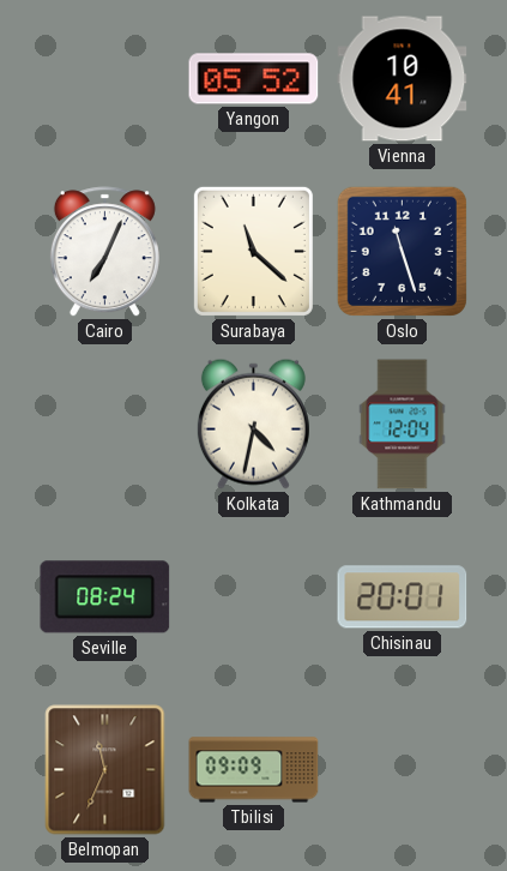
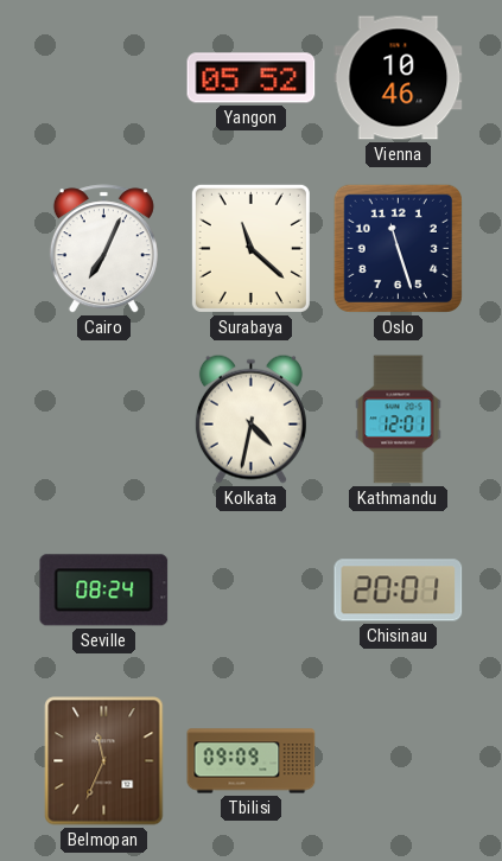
Vienna: 10:41 -> 10:46 (399, 78)
Kathmandu: 12:04 -> 12:01 (399, 420)
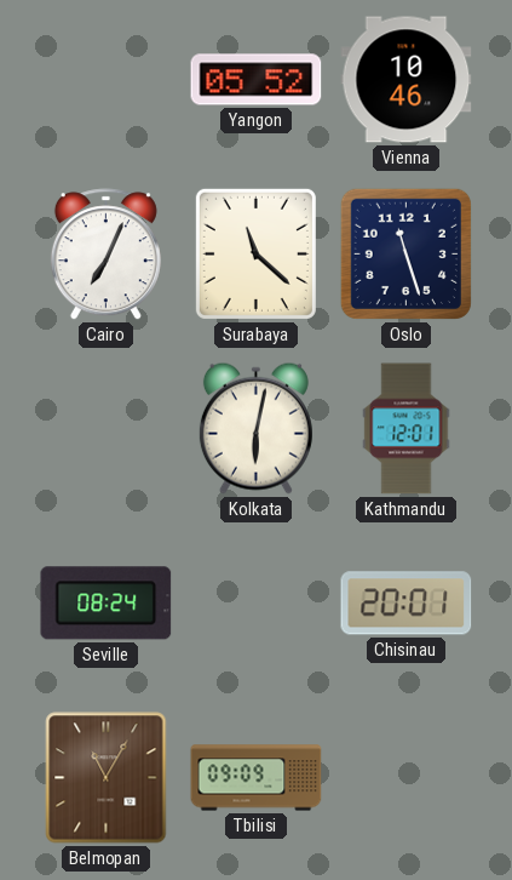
Kolkata: 4:32 -> 6:02 (255, 428)
Belmopan: 11:34 -> 11:05 (107, 778)
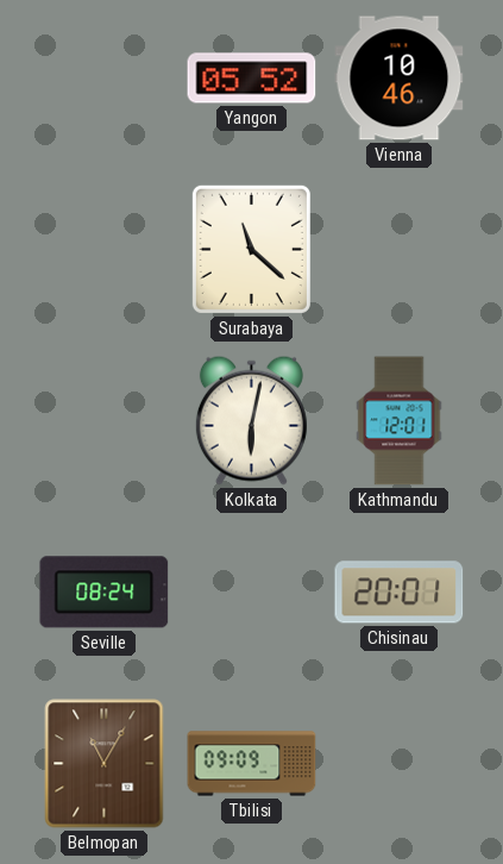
Cairo: 7:04 -> none (105, 255)
Oslo: 11:27 -> none (405, 253)
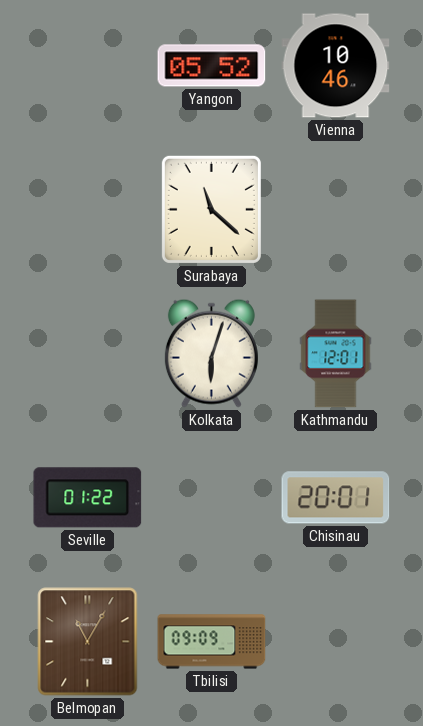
Kolkata: 6:02 -> 6:03 (211, 353)
Seville: 08:24 -> 01:22 (88, 498)
